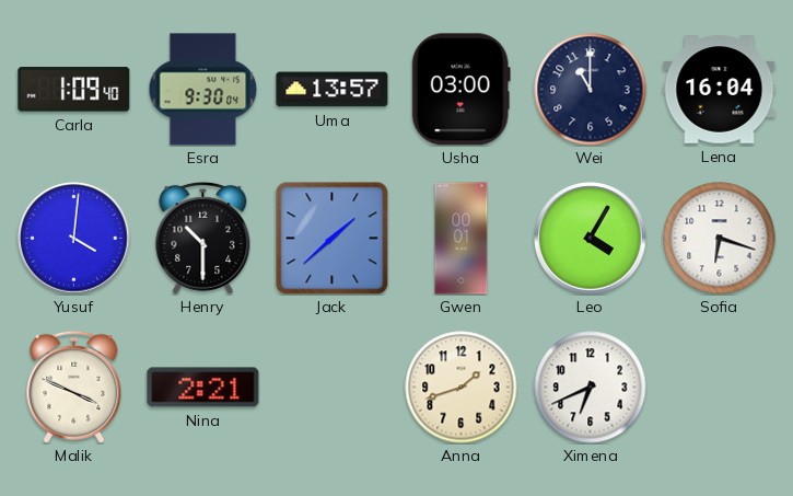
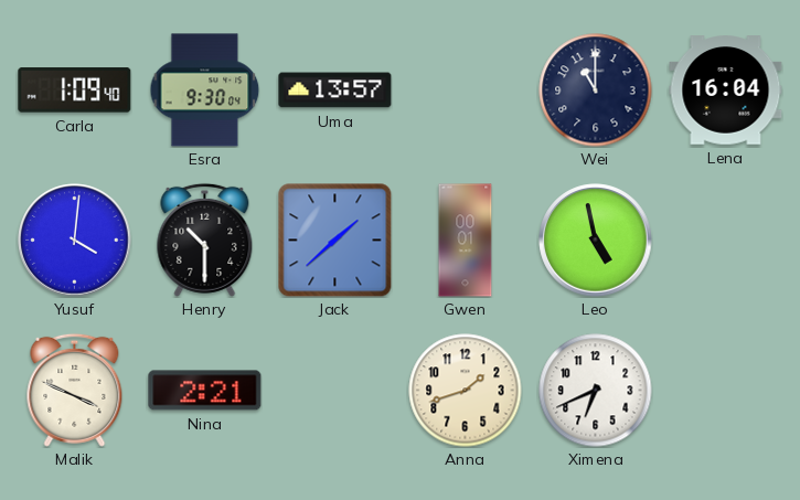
Usha: 03:00 -> none (460, 90)
Leo: 4:05 -> 4:58 (596, 241)
Sofia: 6:18 -> none (720, 239)
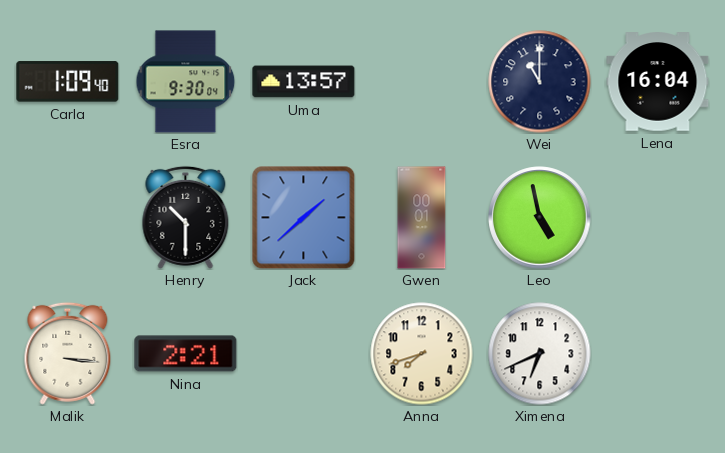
Yusuf: 4:01 -> none (75, 241)
Malik: 3:49 -> 3:16 (68, 353)
Anna: 1:42 -> 7:42 (422, 354)
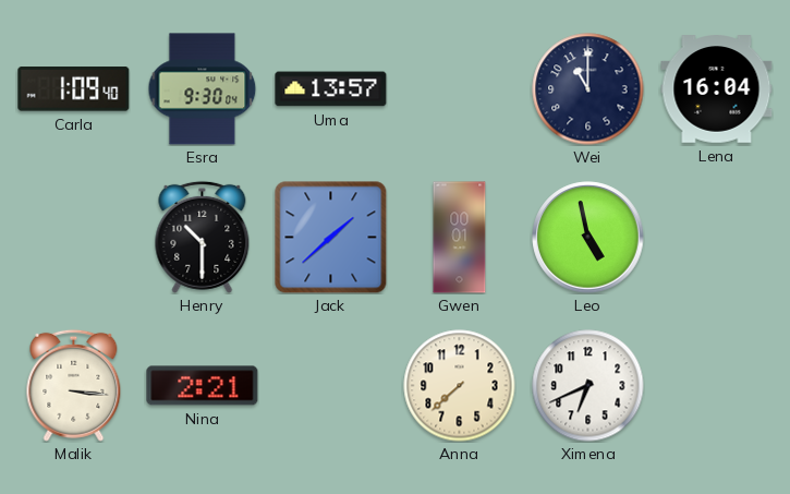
Anna: 7:42 -> 7:38 (460, 386)
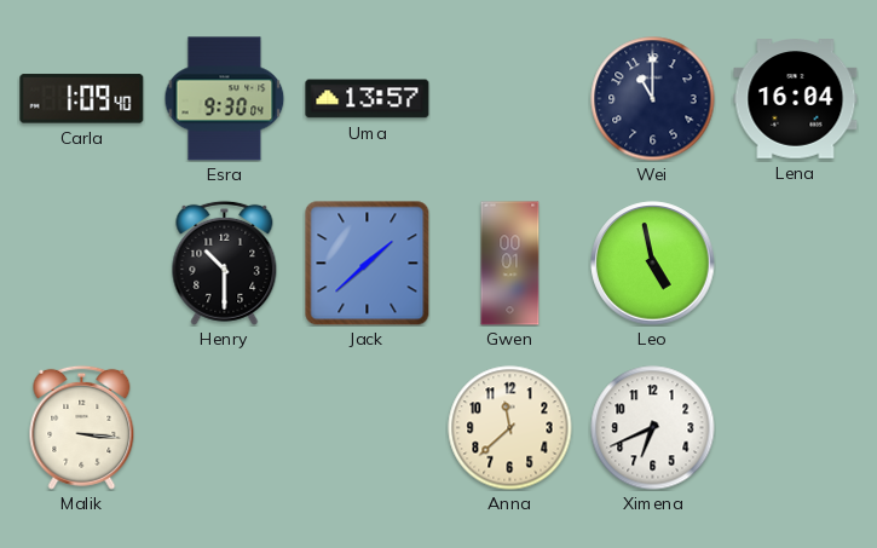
Nina: 2:21 -> none (203, 386)
Anna: 7:38 -> 11:38 (510, 428)
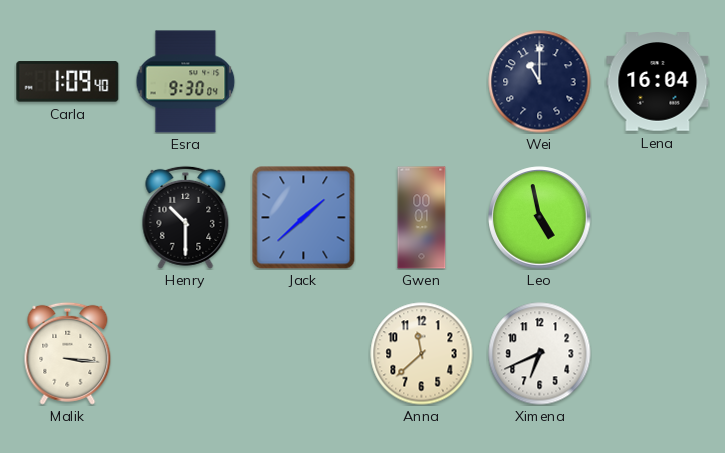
Uma: 13:57 -> none (368, 99)
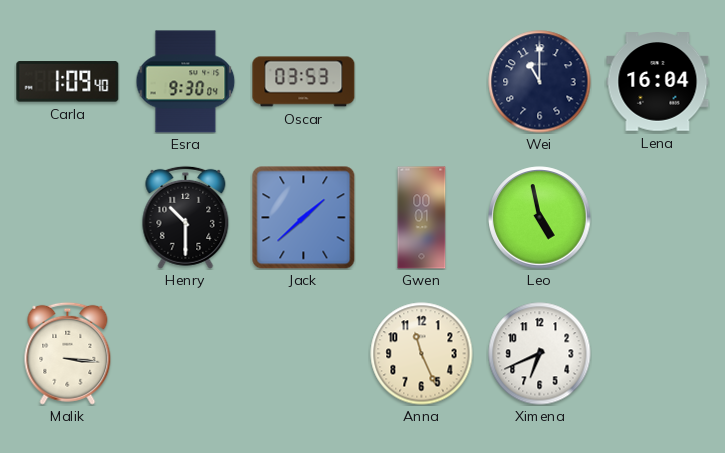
Oscar: none -> 03:53 (304, 82)
Anna: 11:38 -> 11:26 (422, 354)
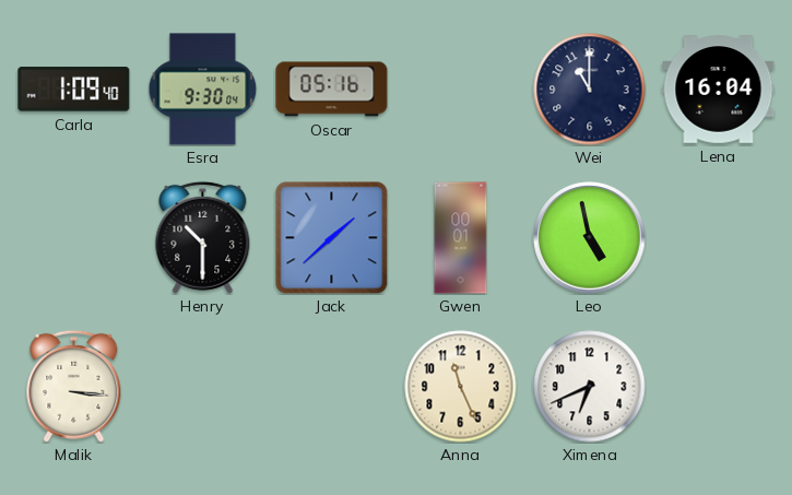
Oscar: 03:53 -> 05:16 (332, 90)
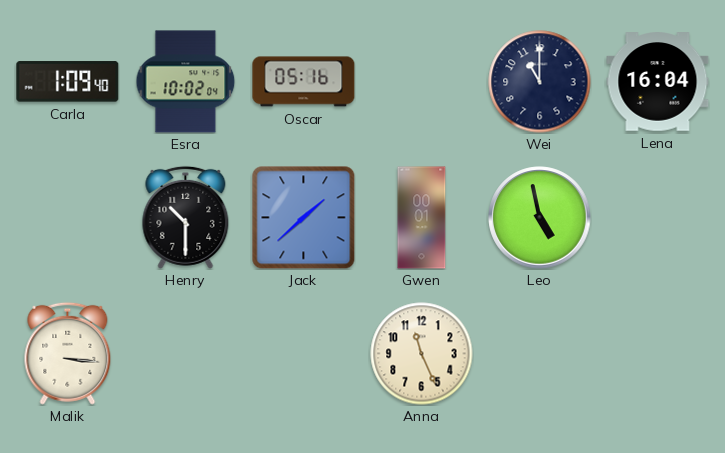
Esra: 9:30 -> 10:02 (186, 82)
Ximena: 6:41 -> none (590, 387)
